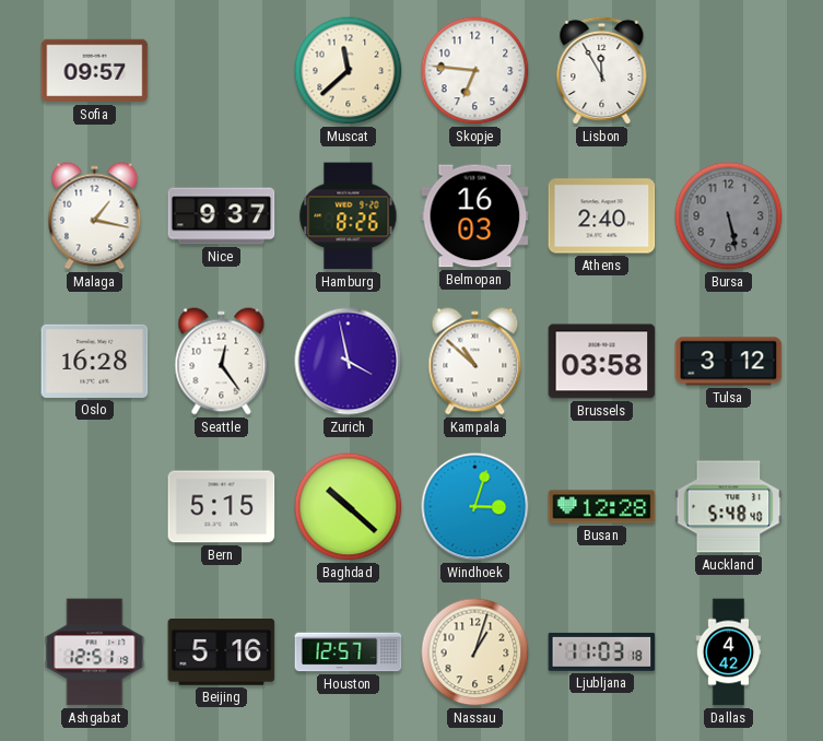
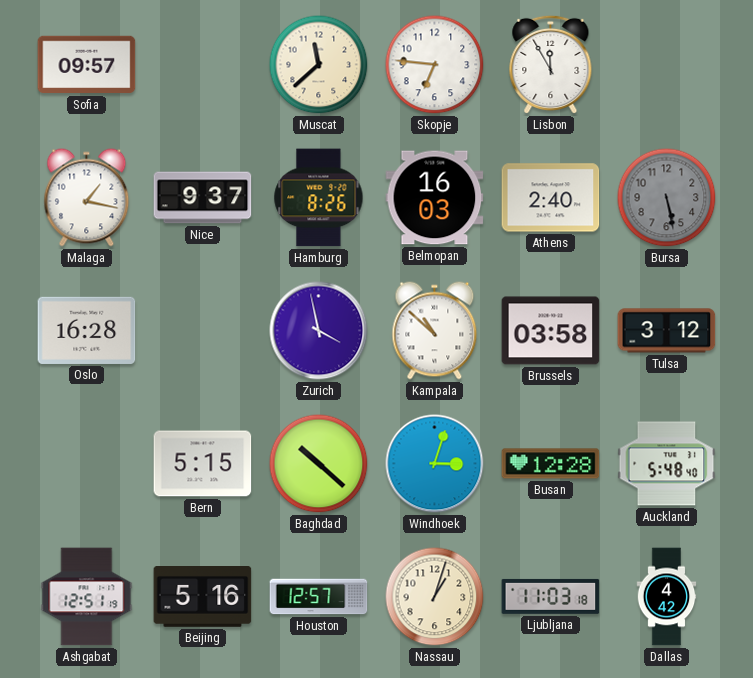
Seattle: 12:24 -> none (222, 362)
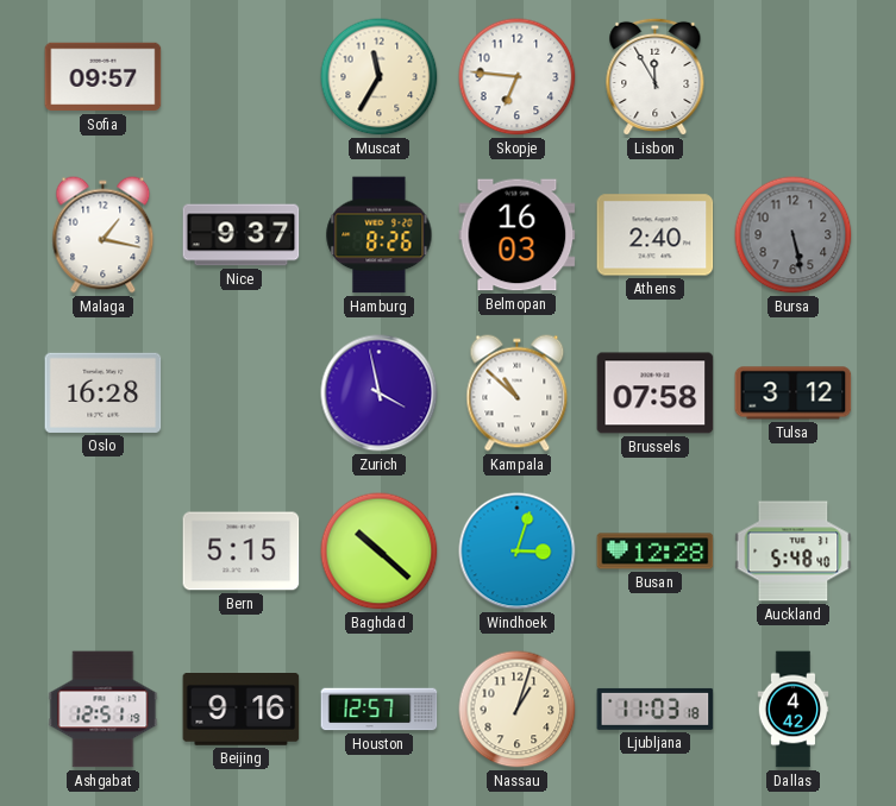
Muscat: 11:38 -> 11:35 (380, 77)
Brussels: 03:58 -> 07:58 (656, 393)
Beijing: 5:16 -> 9:16 (242, 710)
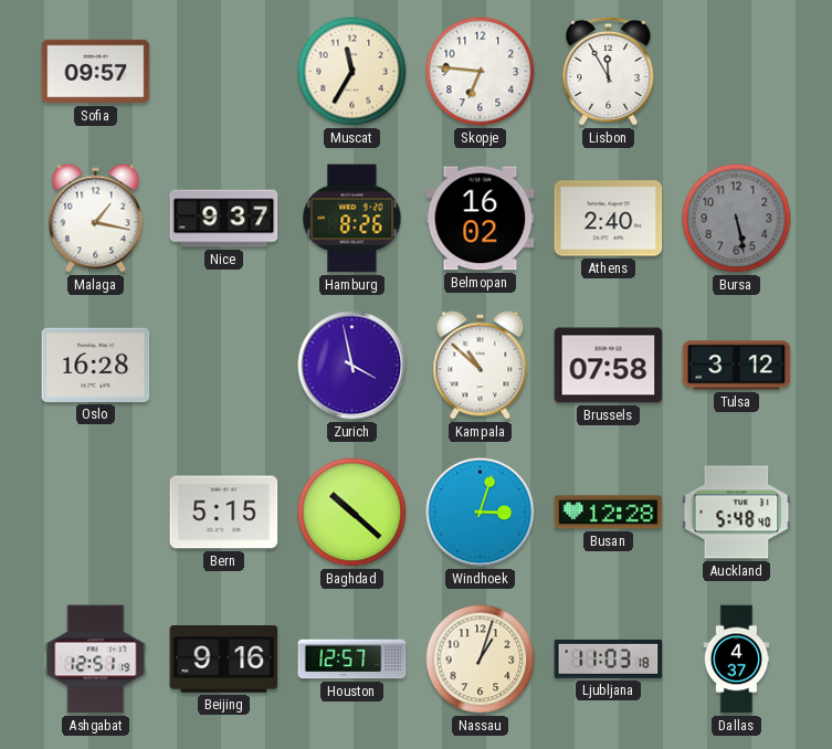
Belmopan: 16:03 -> 16:02 (481, 219)
Dallas: 4:42 -> 4:37 (737, 660)
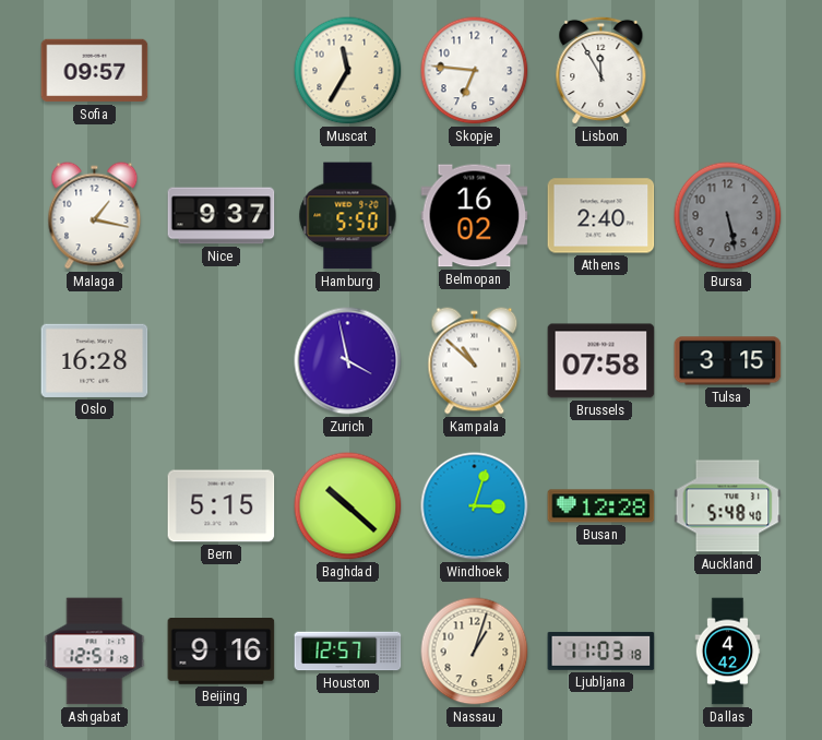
Hamburg: 8:26 -> 5:50 (348, 216)
Tulsa: 3:12 -> 3:15 (728, 361)
Dallas: 4:37 -> 4:42 (728, 652)
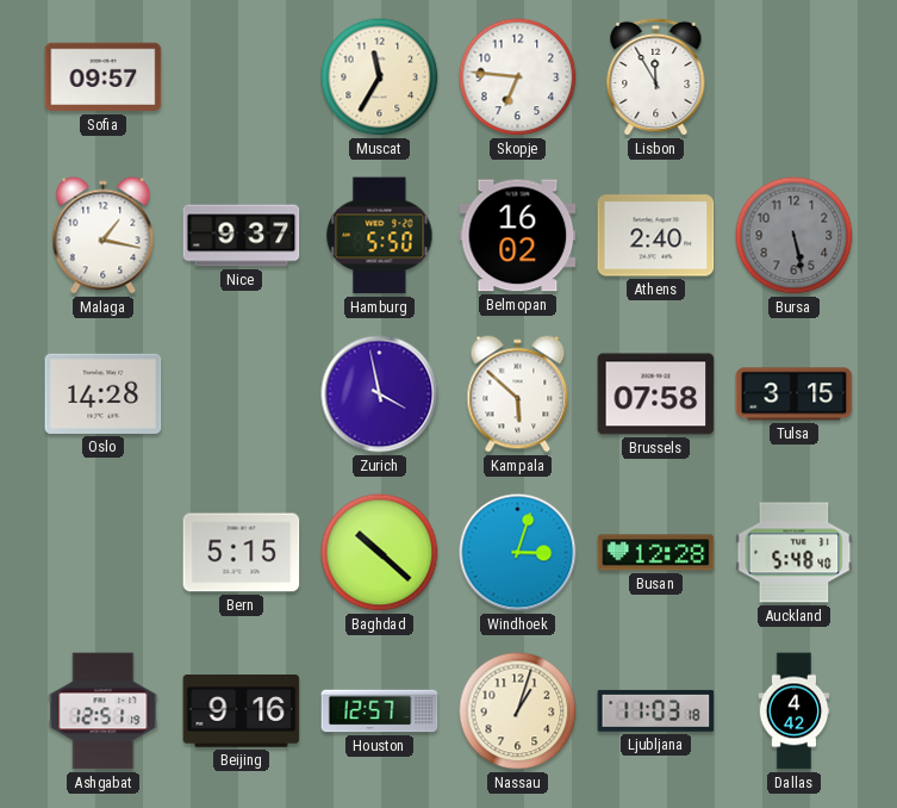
Oslo: 16:28 -> 14:28 (104, 393)
Kampala: 10:52 -> 5:52 (518, 394)
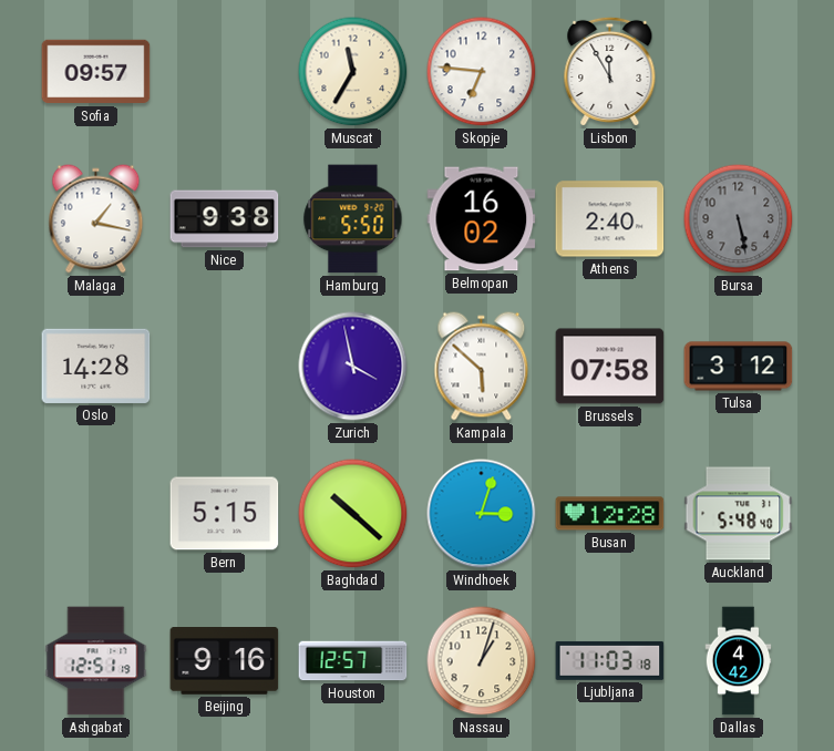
Nice: 9:37 -> 9:38 (225, 219)
Tulsa: 3:15 -> 3:12 (739, 367)
